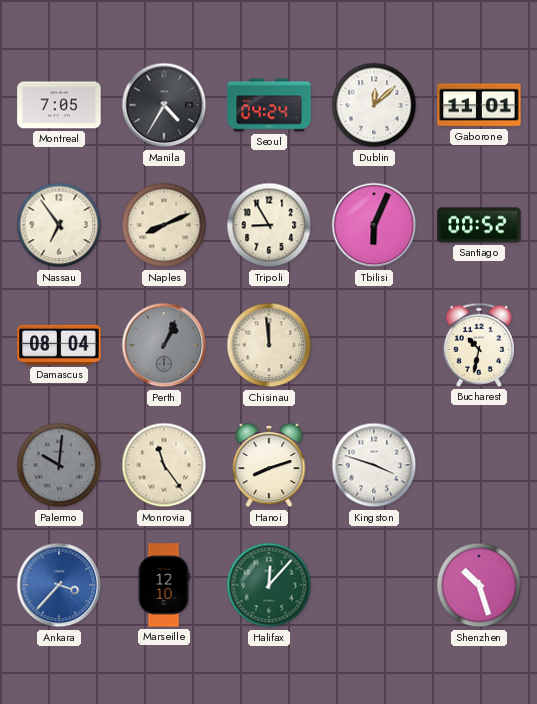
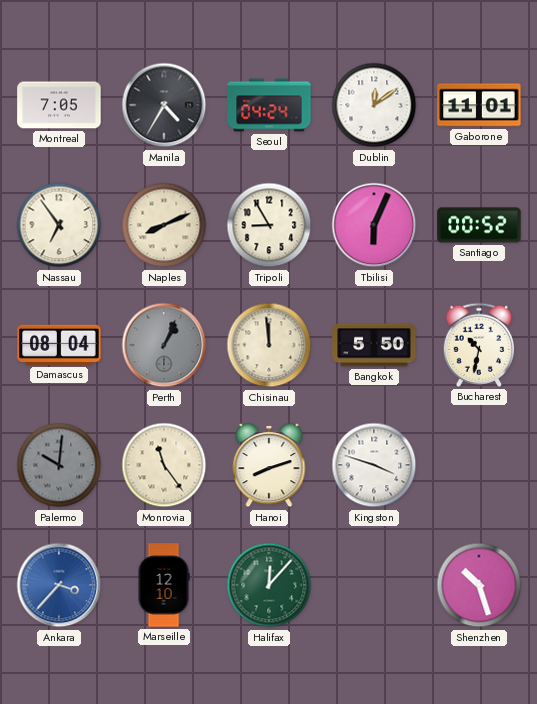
Dublin: 12:08 -> 12:09 (374, 105)
Bangkok: none -> 5:50 (374, 345)
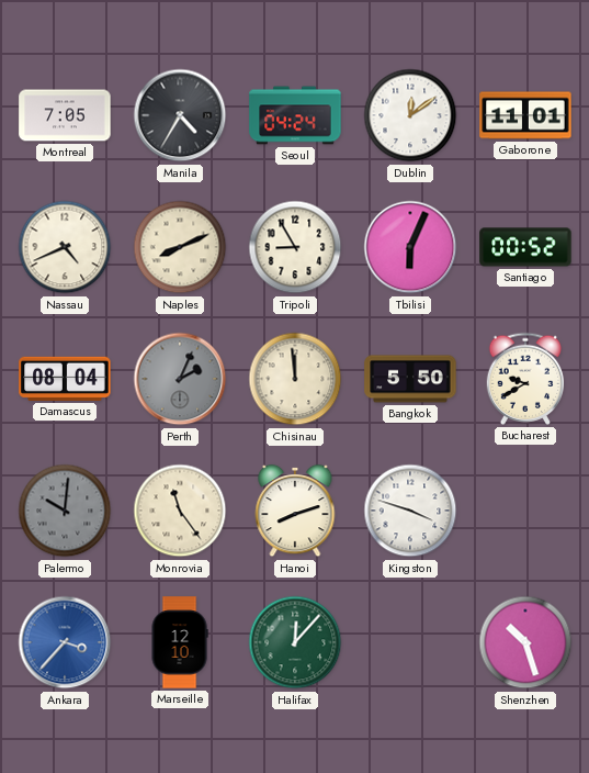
Nassau: 6:54 -> 4:41 (65, 247)
Perth: 1:04 -> 2:04 (180, 379)
Bucharest: 10:32 -> 9:40 (525, 379)
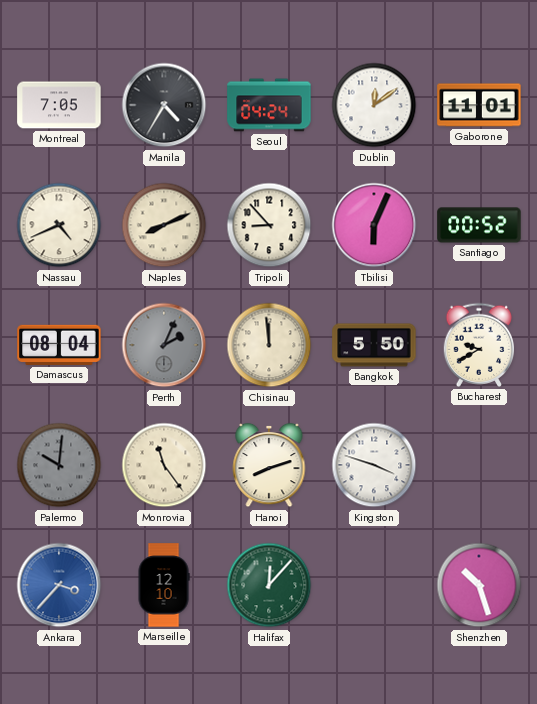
Tripoli: 8:55 -> 8:53 (269, 225)
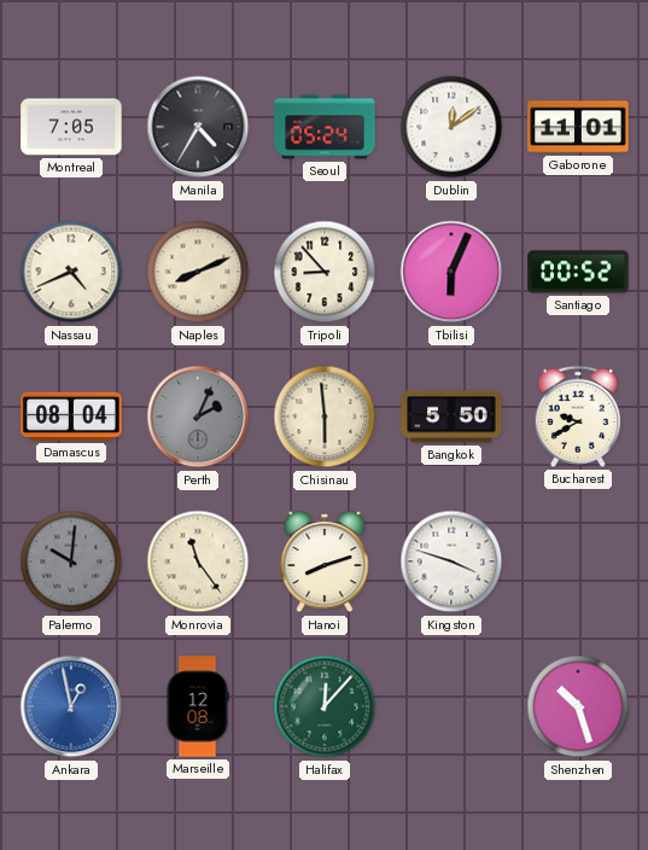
Seoul: 04:24 -> 05:24 (325, 127)
Chisinau: 11:59 -> 5:59 (325, 417)
Ankara: 3:37 -> 12:58 (71, 706)
Marseille: 12:10 -> 12:08 (198, 706)
